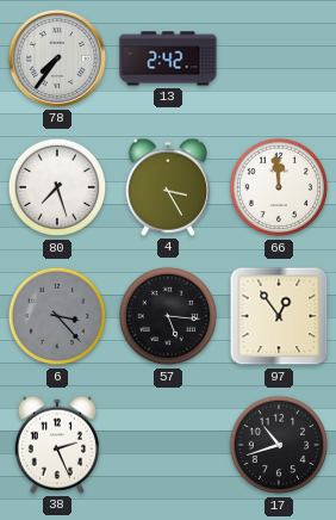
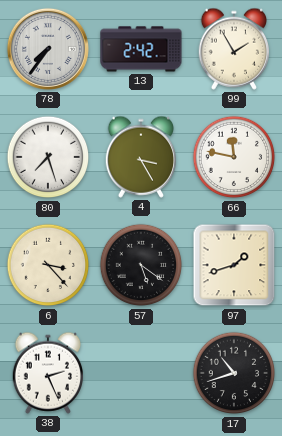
99: none -> 1:55 (233, 49)
66: 11:59 -> 11:47 (234, 157)
6 dial: grey -> cream (48, 265)
57: 5:16 -> 5:21 (141, 265)
97: 12:54 -> 1:42 (234, 265)
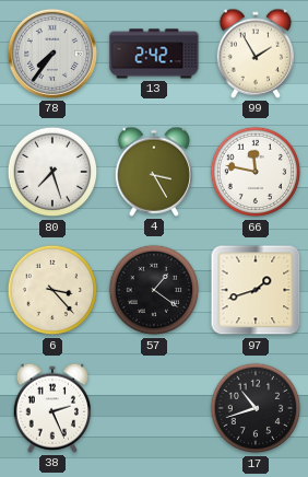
57: 5:21 -> 1:21 (154, 290)
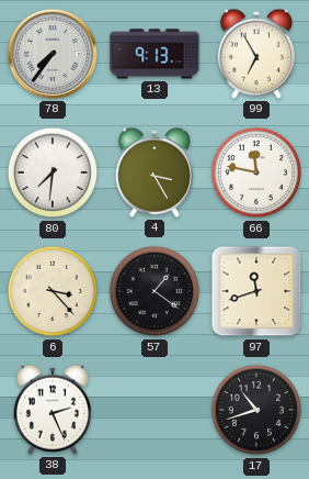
13: 2:42 -> 9:13 (154, 54)
99: 1:55 -> 6:55 (255, 54)
80: 7:27 -> 7:31 (53, 172)
97: 1:42 -> 11:42 (256, 291)
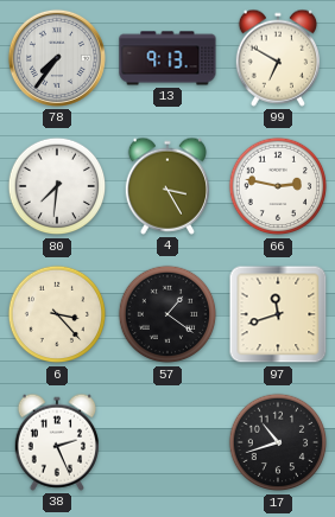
99: 6:55 -> 6:50 (277, 58)
66: 11:47 -> 2:47 (278, 186)
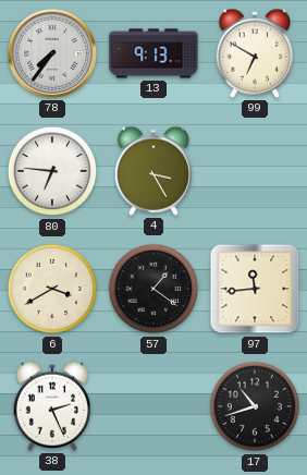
80: 7:31 -> 6:46 (52, 171)
66: 2:47 -> none (278, 186)
6: 3:23 -> 3:40 (52, 289)
97: 11:42 -> 11:44 (255, 289)
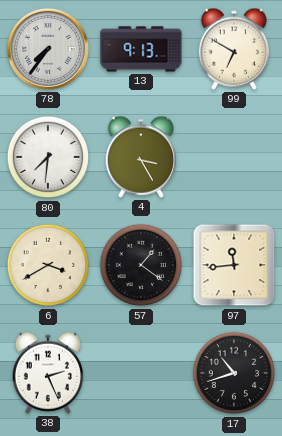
80: 6:46 -> 7:31 (48, 157)
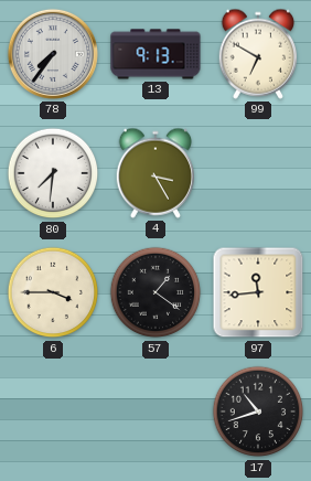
6: 3:40 -> 3:45 (53, 292)
38: 2:26 -> none (47, 373)
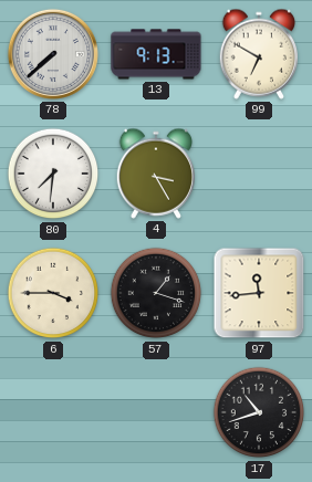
78: 7:36 -> 7:38 (53, 54)
57: 1:21 -> 1:18 (156, 293)
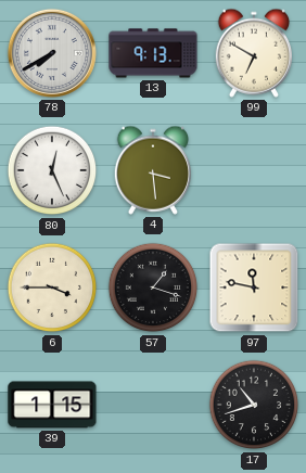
78: 7:38 -> 7:40 (52, 53)
80: 7:31 -> 12:26 (52, 170)
4: 3:25 -> 3:29 (152, 170)
97: 11:44 -> 11:47 (254, 287)
39: none -> 1:15 (52, 405)
